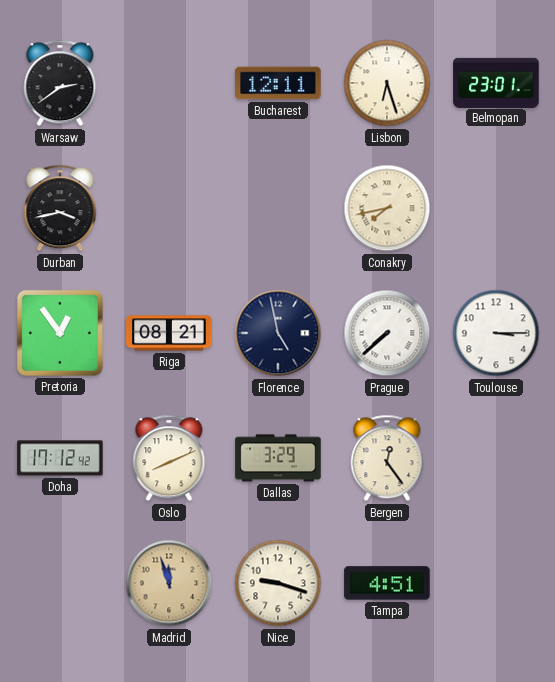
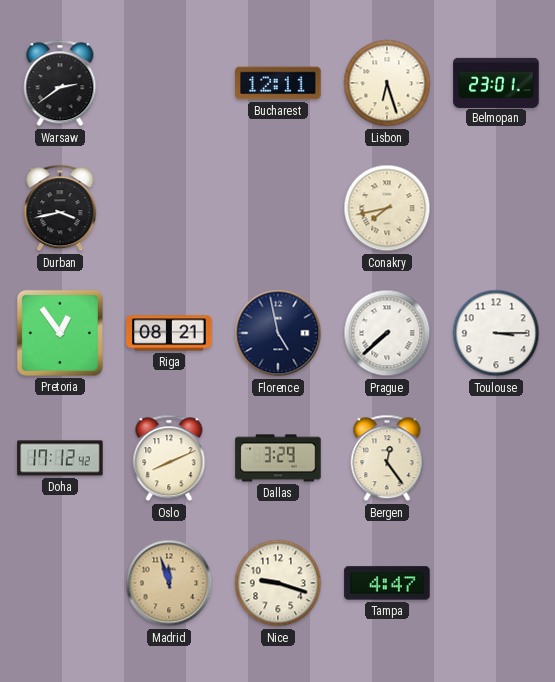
Tampa: 4:51 -> 4:47 (387, 583)
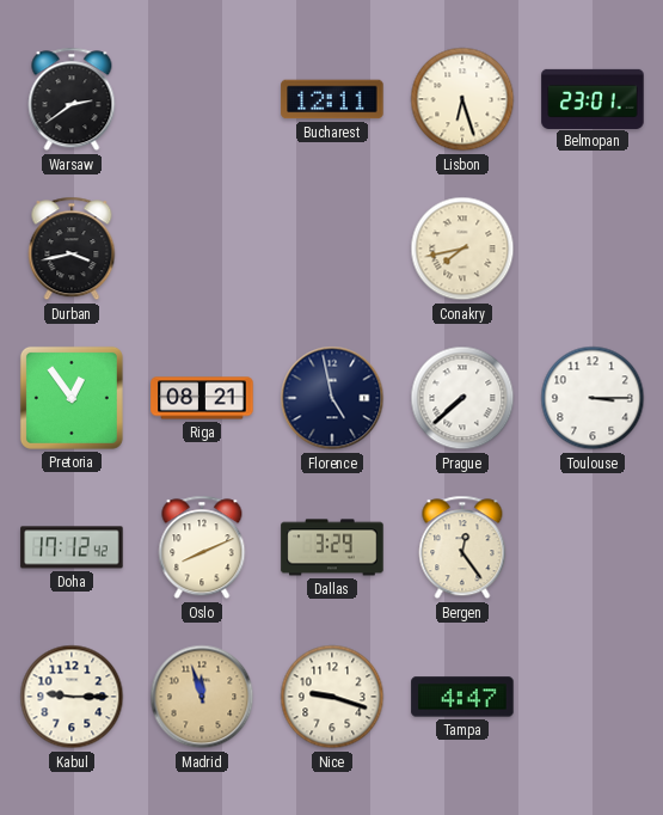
Kabul: none -> 9:15 (72, 697)
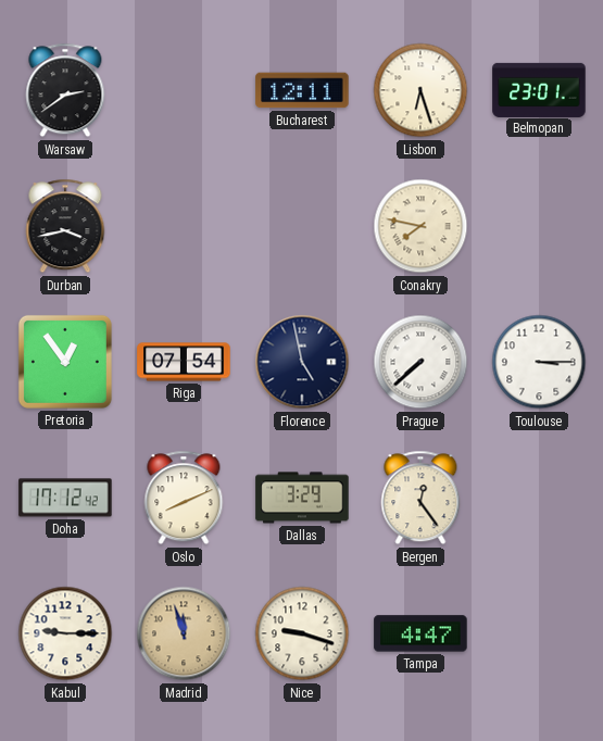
Conakry: 7:43 -> 7:47 (420, 226)
Riga: 08:21 -> 07:54 (184, 362)
